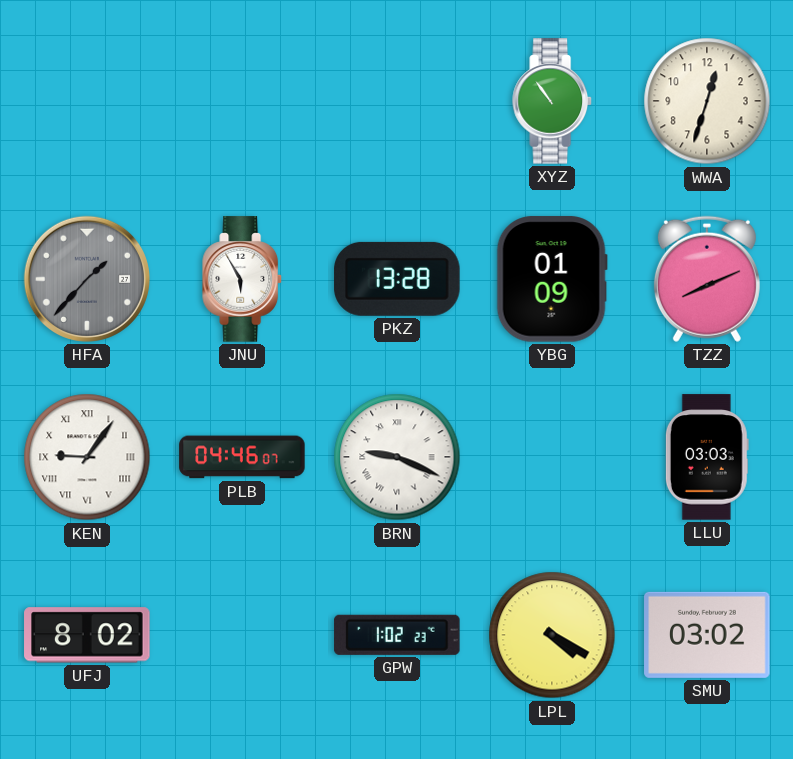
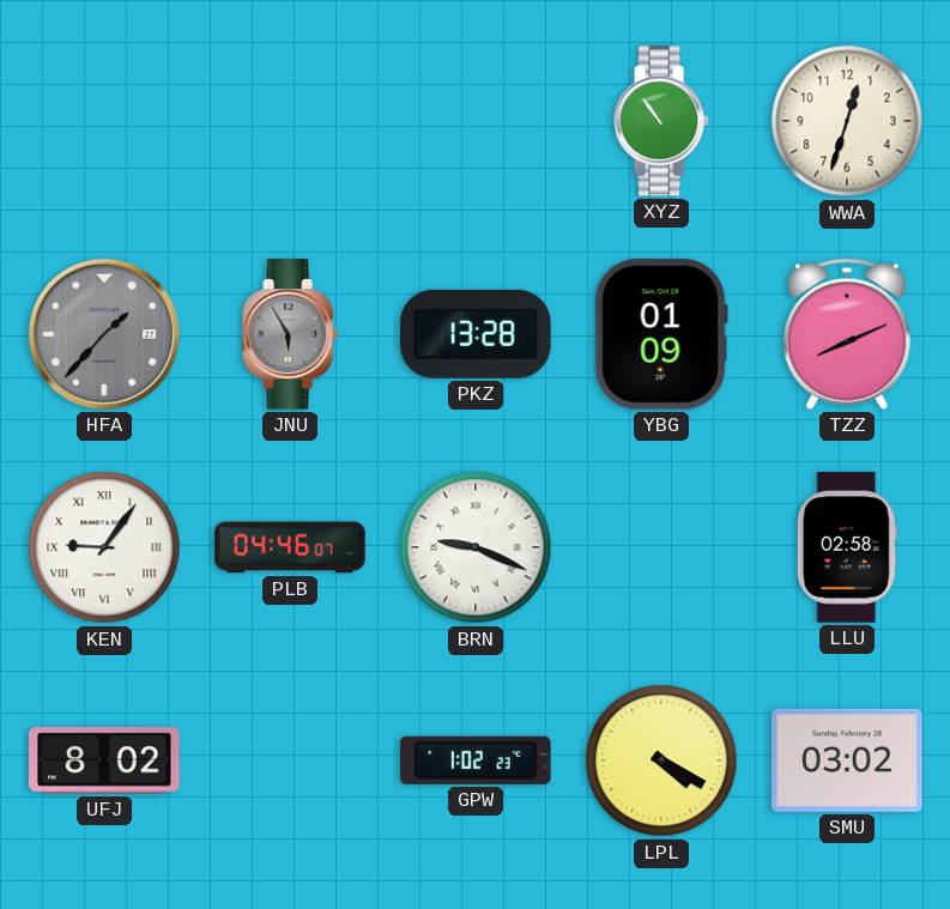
JNU dial: white -> grey (291, 334)
LLU: 03:03 -> 02:58 (847, 547)
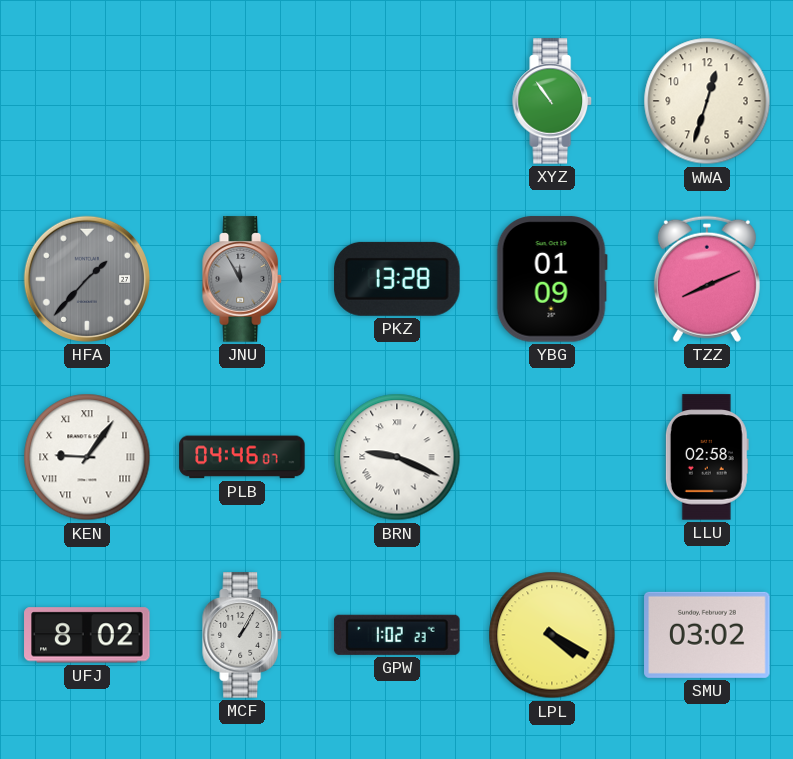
JNU: 5:55 -> 11:55 (243, 279)
MCF: none -> 1:05 (243, 635)
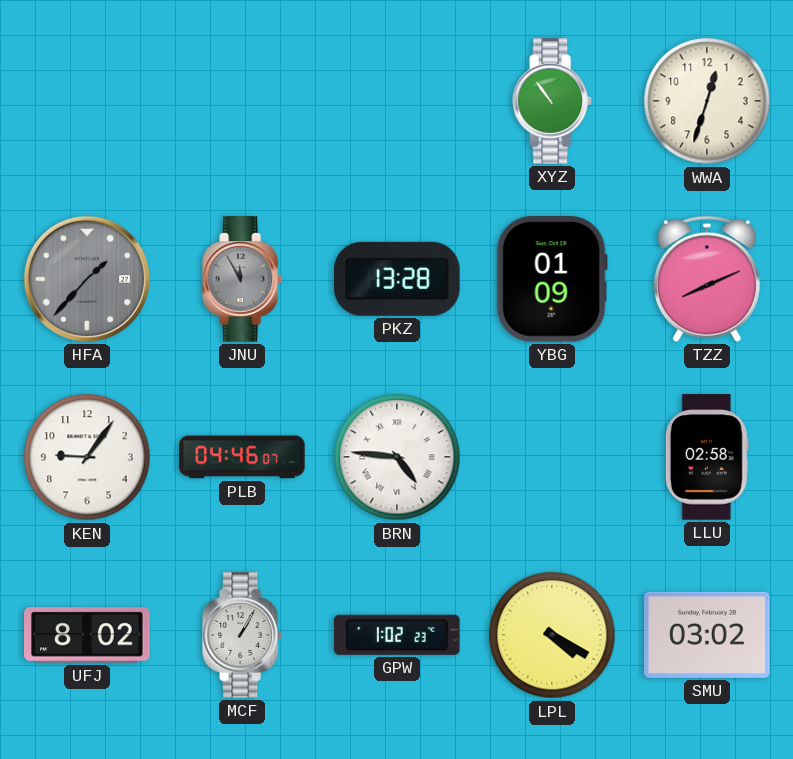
KEN numerals: Roman -> Arabic (87, 457)
BRN: 9:19 -> 4:46 (397, 457)
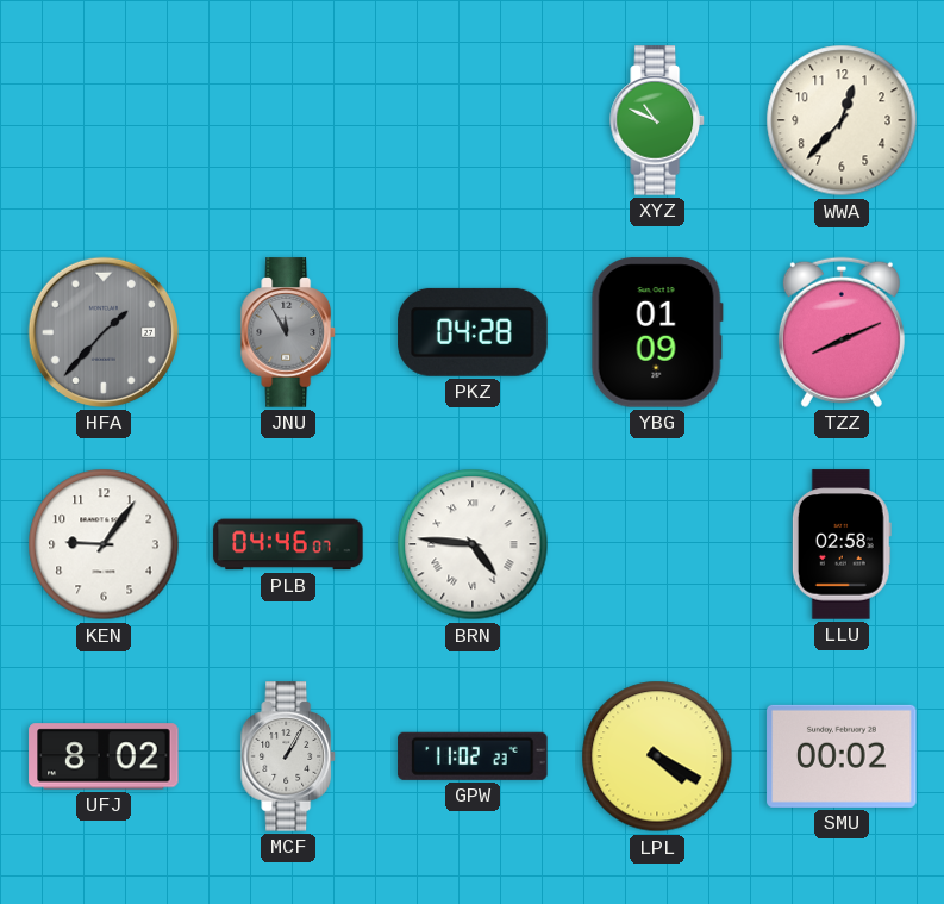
XYZ: 10:54 -> 10:49 (658, 120)
WWA: 12:33 -> 12:37 (842, 120)
PKZ: 13:28 -> 04:28 (473, 332)
GPW: 1:02 -> 11:02 (473, 756)
SMU: 03:02 -> 00:02 (842, 756)
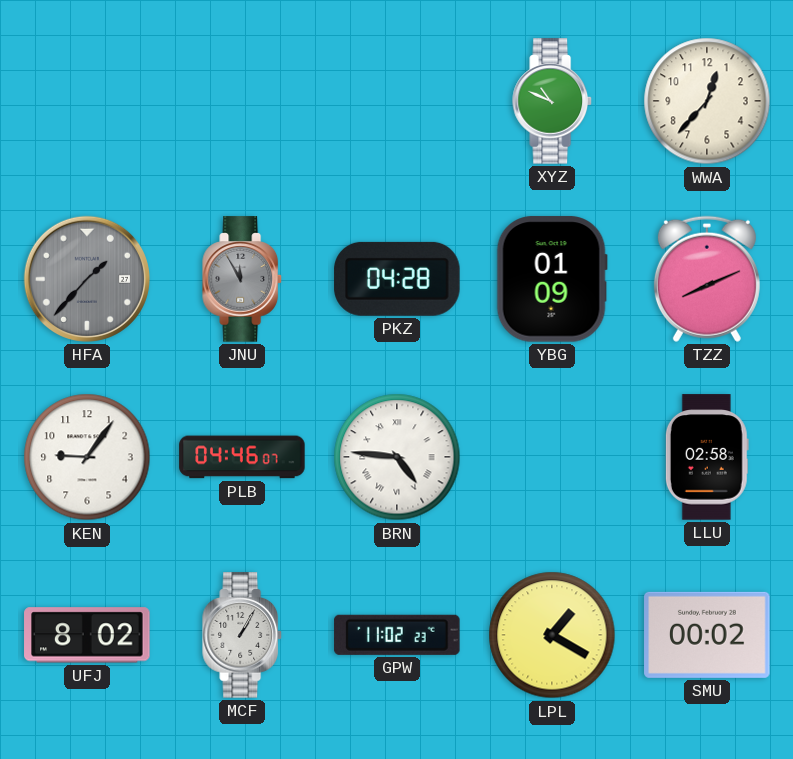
LPL: 4:20 -> 1:20 (552, 635)
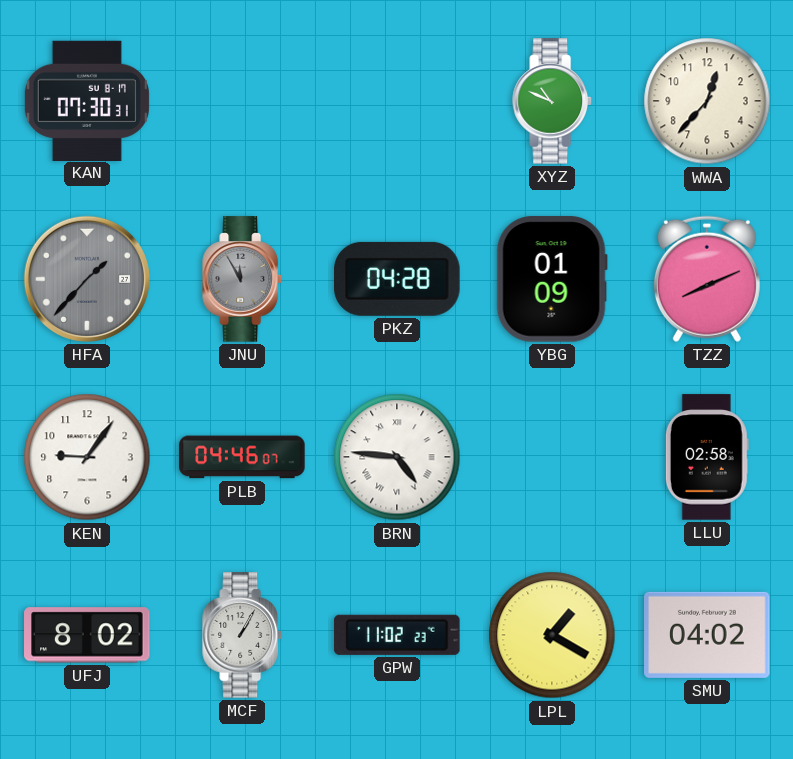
KAN: none -> 07:30 (87, 100)
SMU: 00:02 -> 04:02 (707, 635)
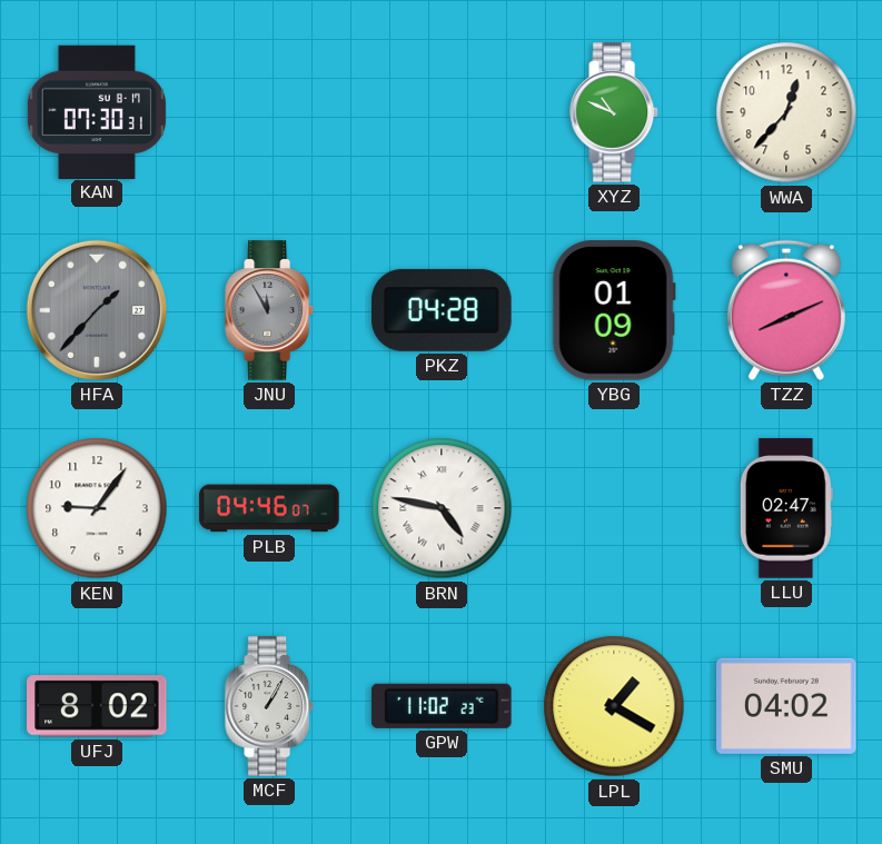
BRN: 4:46 -> 4:47 (442, 508)
LLU: 02:58 -> 02:47 (786, 508)
